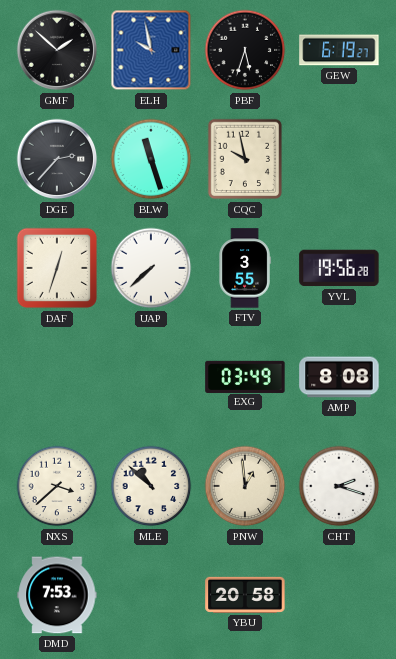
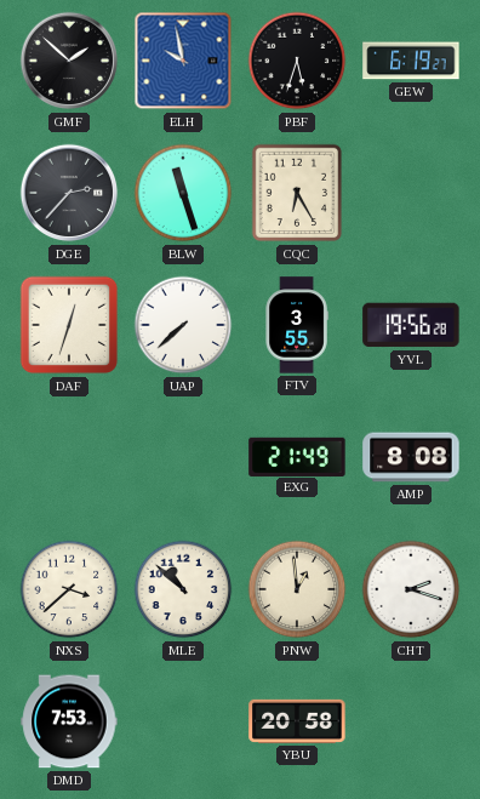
CQC: 9:58 -> 6:25 (297, 193)
EXG: 03:49 -> 21:49 (297, 456)
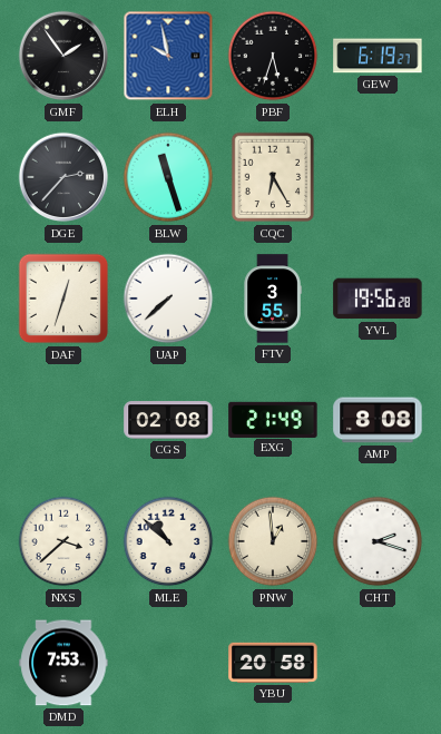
GMF: 1:52 -> 1:54 (63, 56)
CGS: none -> 02:08 (168, 420)
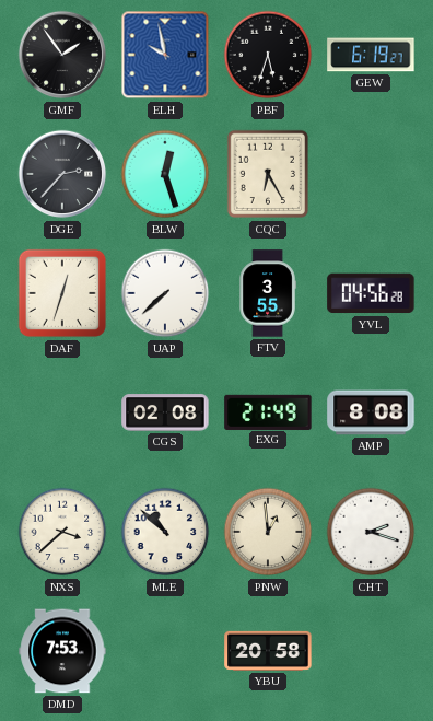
BLW: 11:27 -> 12:27 (165, 174)
YVL: 19:56 -> 04:56 (371, 293)
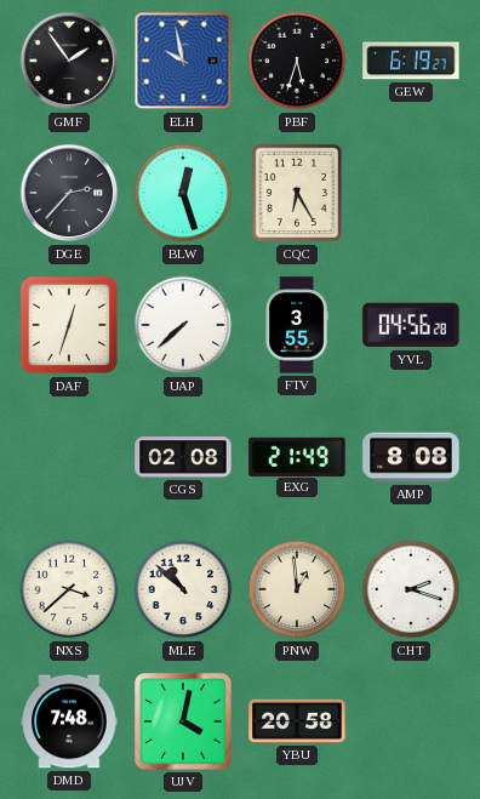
DMD: 7:53 -> 7:48 (69, 721)
UJV: none -> 4:02 (184, 723)
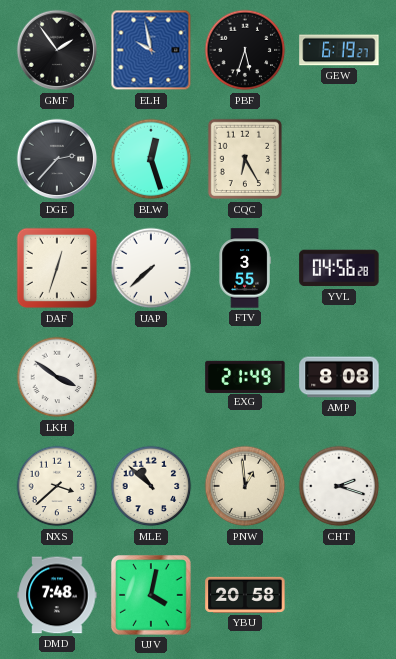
LKH: none -> 3:51 (57, 377)
CGS: 02:08 -> none (183, 457)
